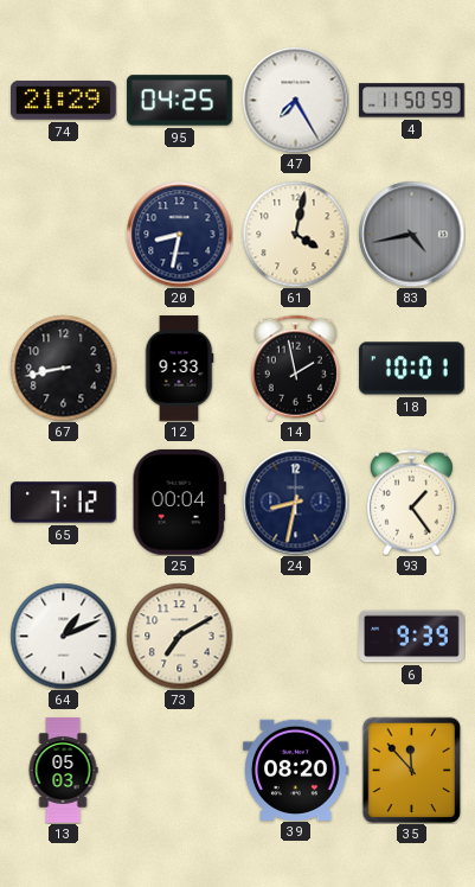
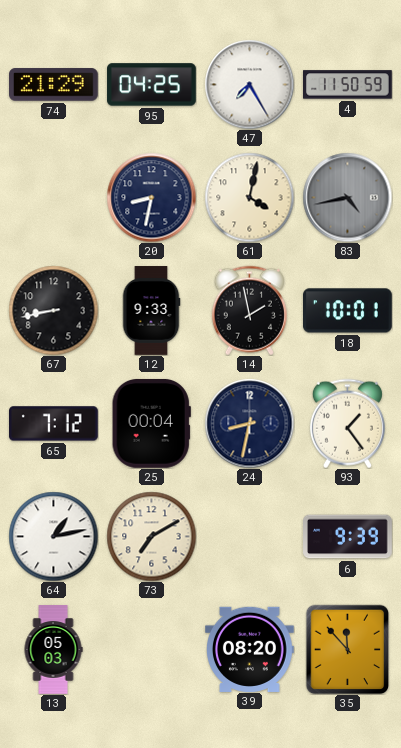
64: 1:11 -> 1:13 (53, 536)
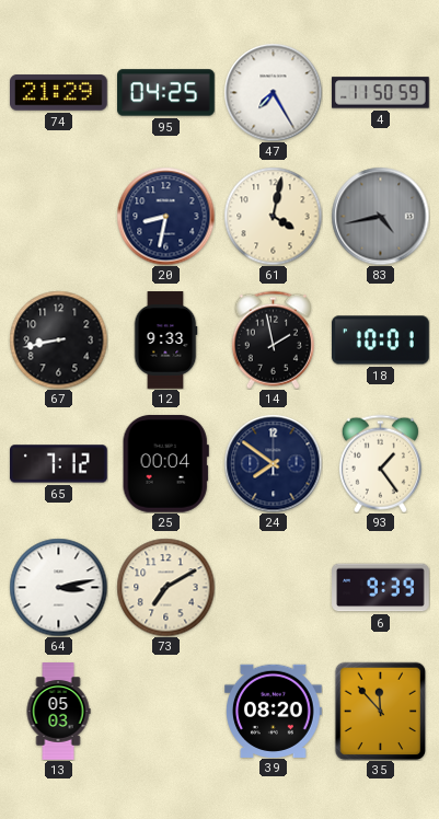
24: 8:32 -> 7:51 (273, 463)
64: 1:13 -> 3:13 (58, 587)
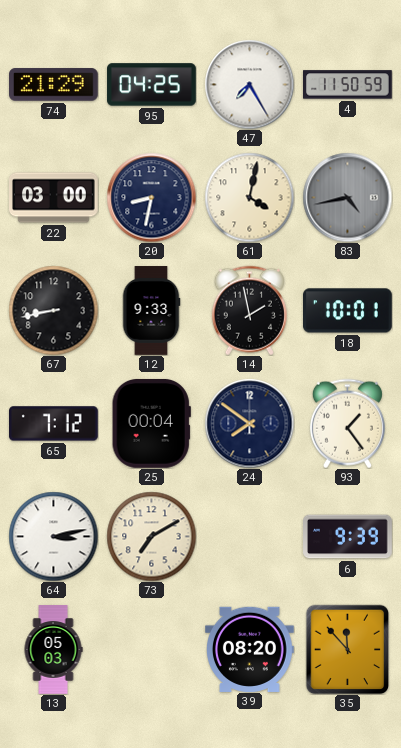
22: none -> 03:00 (54, 198)
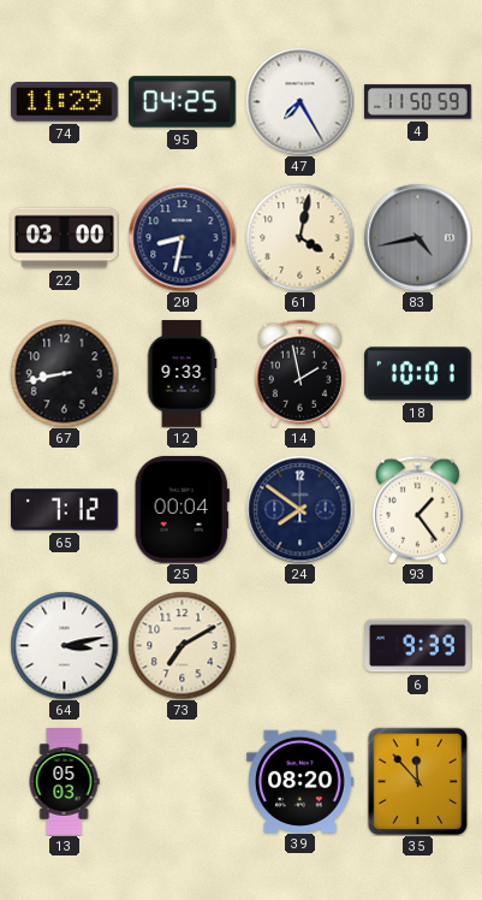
74: 21:29 -> 11:29 (65, 102)
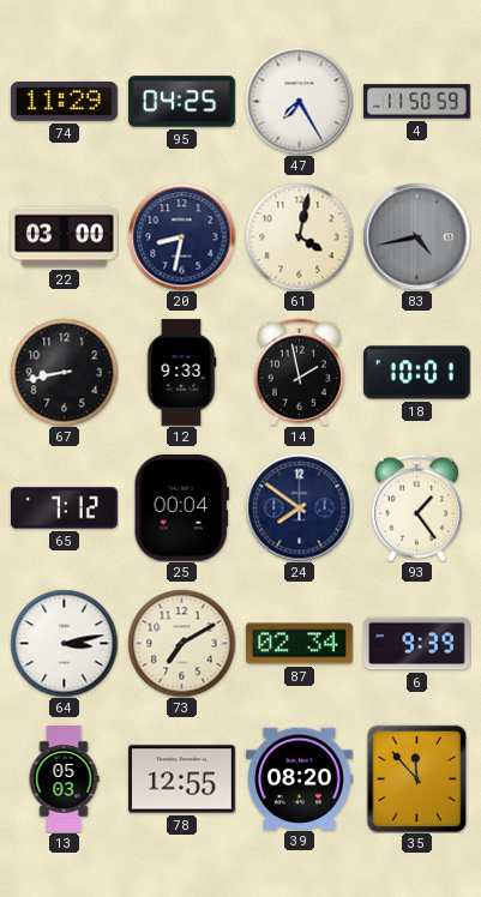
87: none -> 02:34 (300, 644)
78: none -> 12:55 (182, 779)
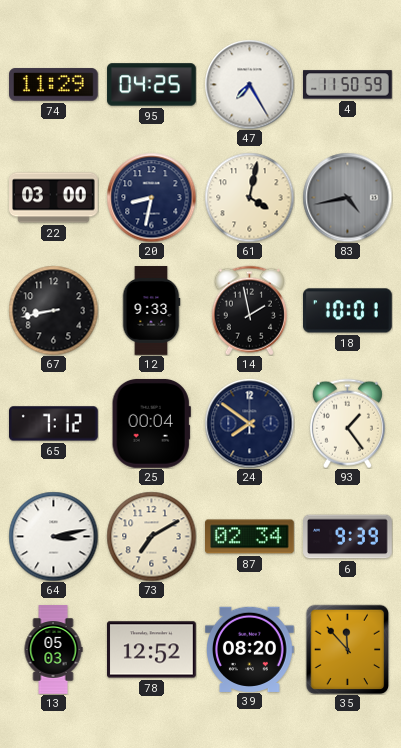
78: 12:55 -> 12:52 (152, 650)
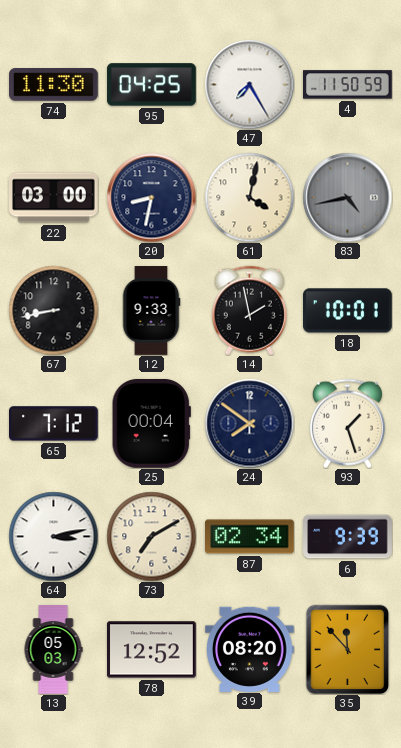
74: 11:29 -> 11:30 (54, 85)
93: 1:24 -> 1:27 (347, 423)
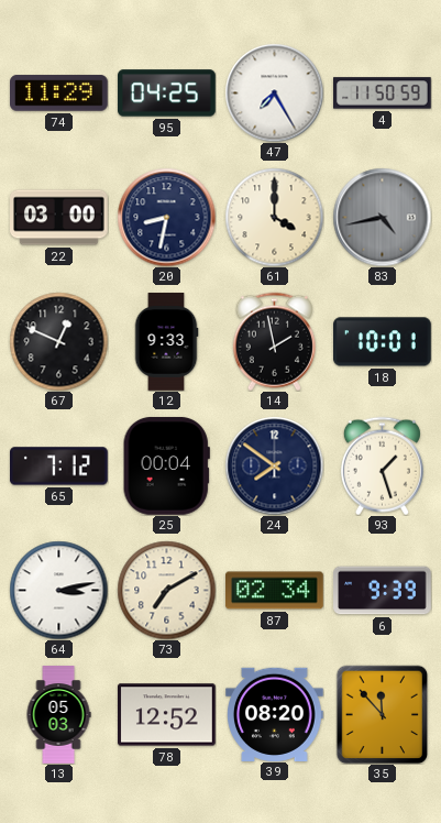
74: 11:30 -> 11:29 (59, 94)
61: 4:02 -> 4:00 (274, 217)
67: 8:43 -> 12:49 (58, 341)
